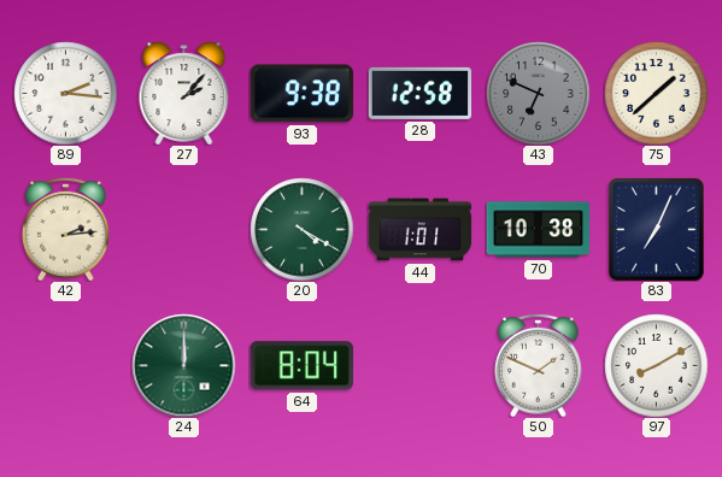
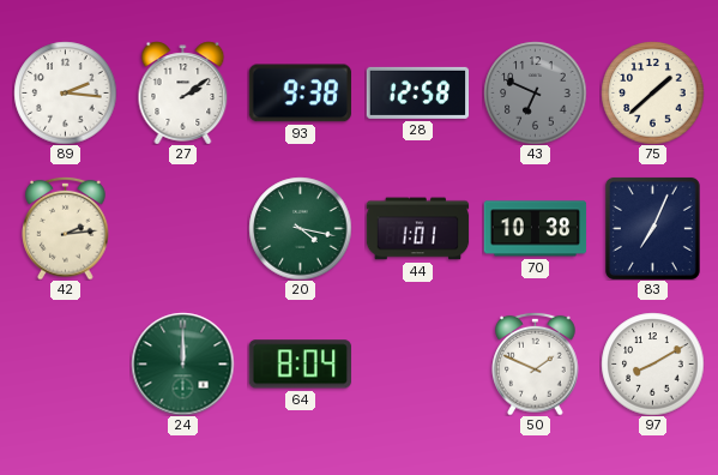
27: 2:07 -> 2:09 (183, 92)
20: 4:20 -> 4:17 (300, 228)
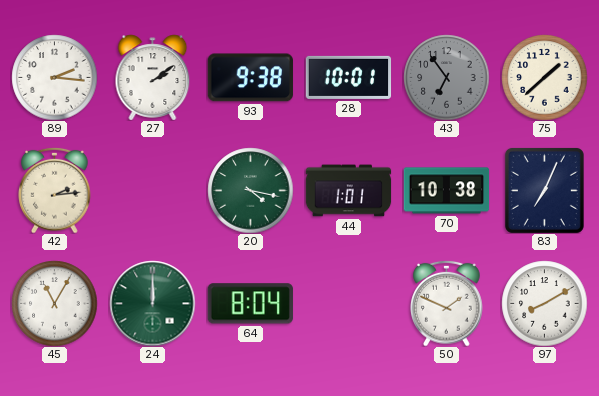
28: 12:58 -> 10:01 (348, 77)
43: 6:49 -> 6:54 (446, 77)
45: none -> 11:05 (54, 303)
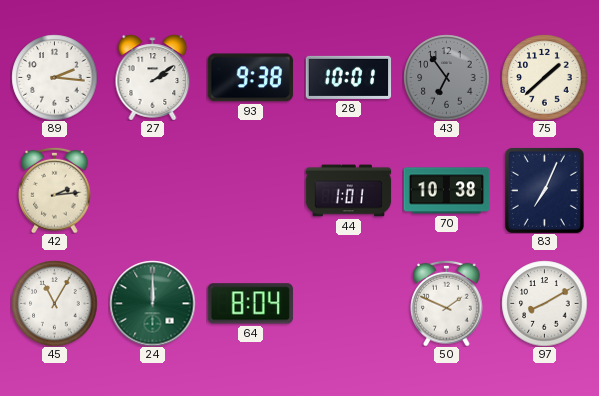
20: 4:17 -> none (250, 190)
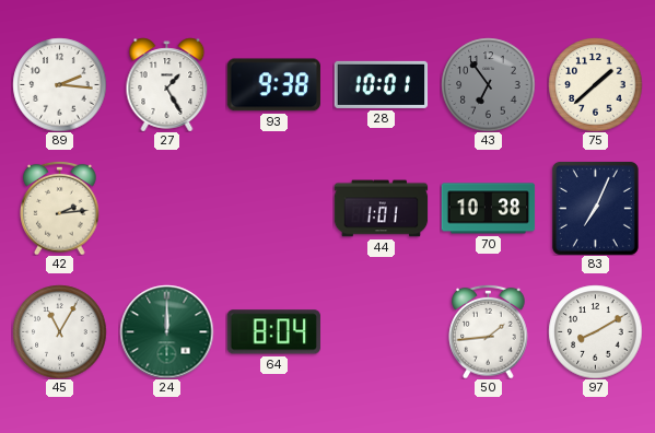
27: 2:09 -> 1:25 (167, 84)
50: 1:49 -> 1:44 (489, 331)
